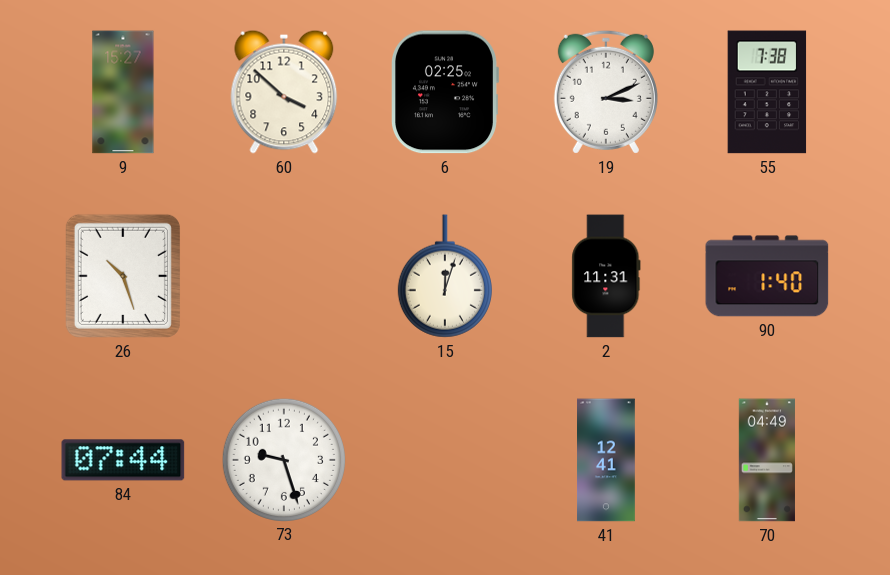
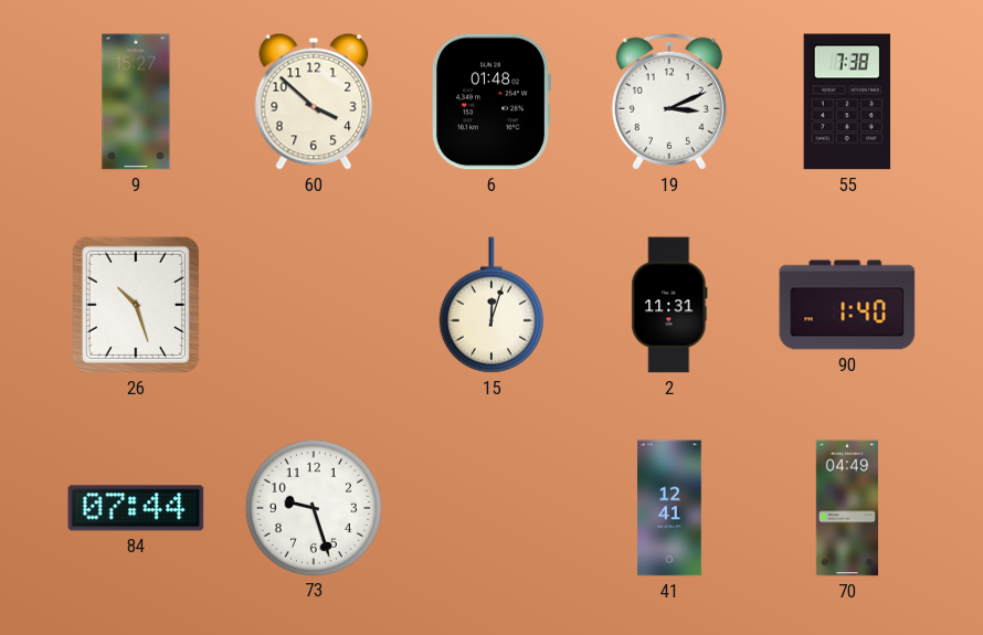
6: 02:25 -> 01:48 (491, 102)
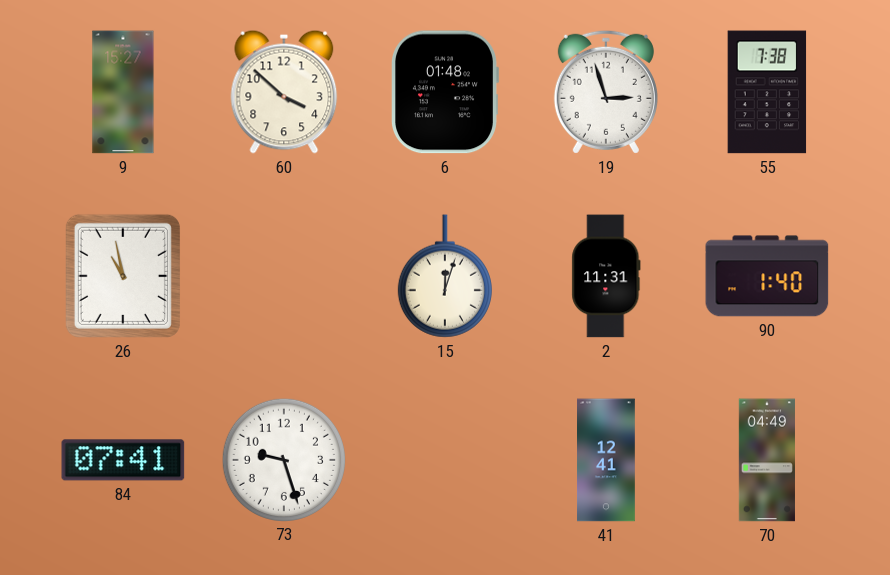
19: 3:11 -> 2:57 (606, 92)
26: 10:27 -> 10:58 (123, 276)
84: 07:44 -> 07:41 (123, 460)
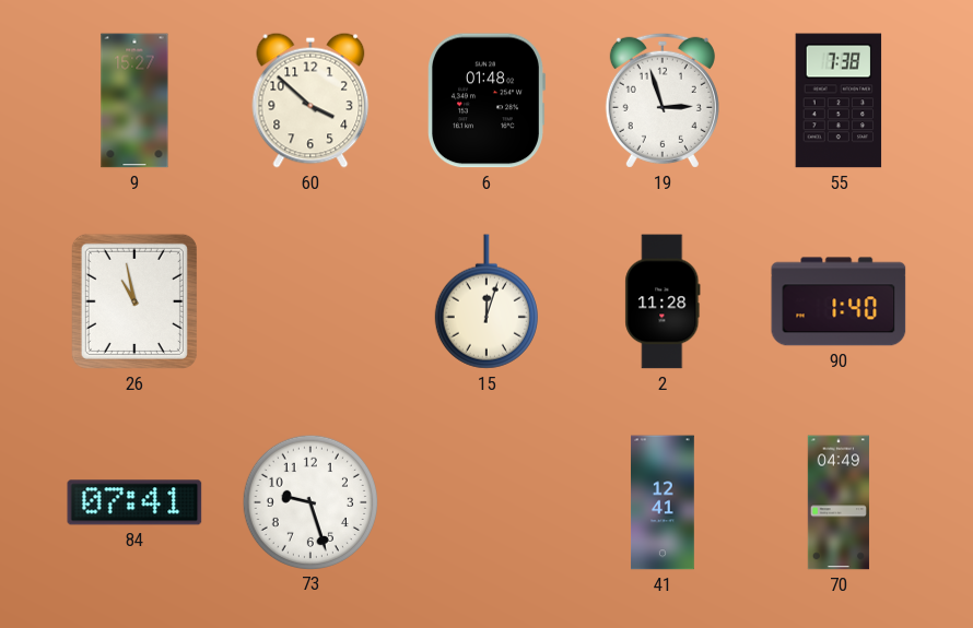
2: 11:31 -> 11:28 (663, 301)
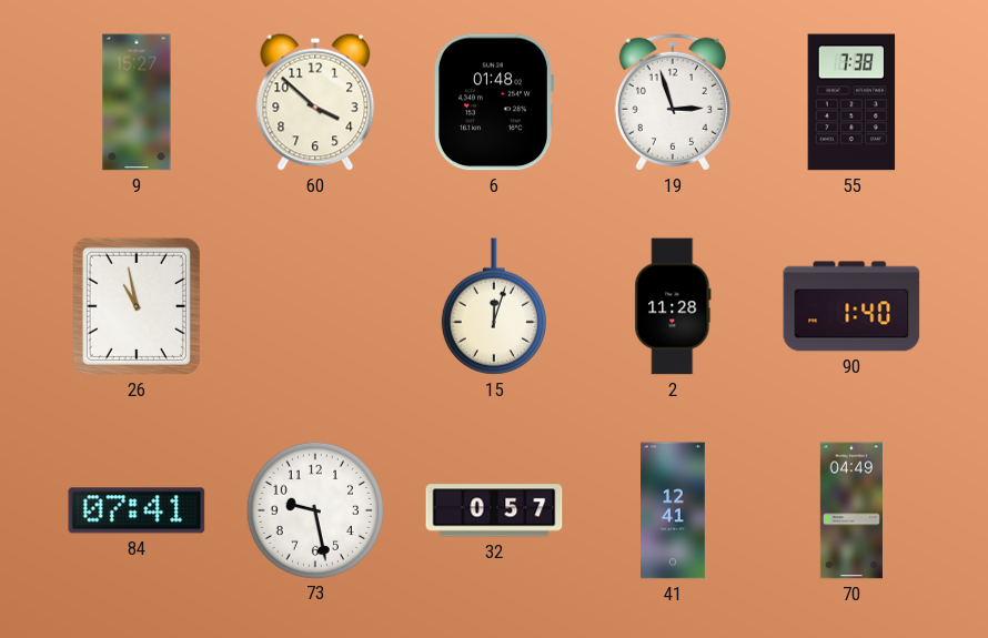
73: 9:27 -> 9:28 (314, 509)
32: none -> 0:57 (494, 510)
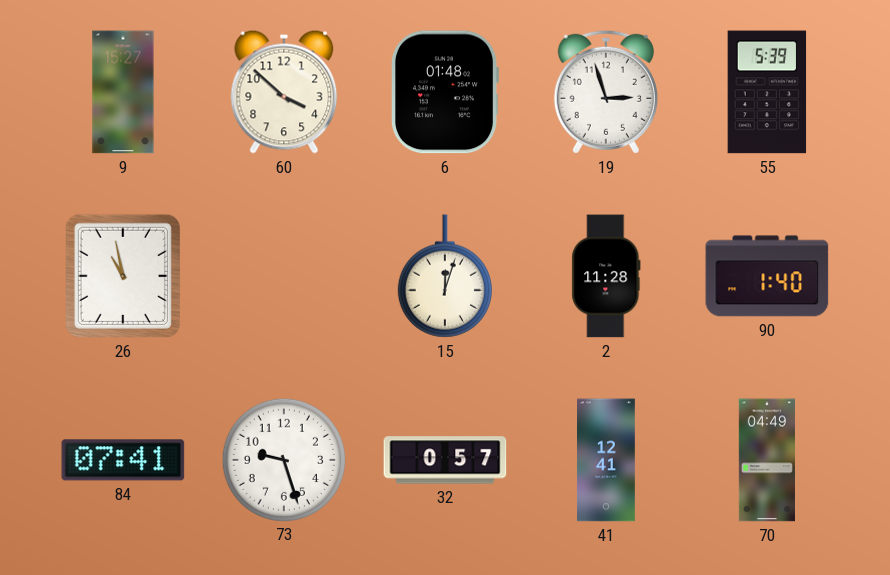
55: 7:38 -> 5:39 (767, 92)
73: 9:28 -> 9:27 (283, 459)
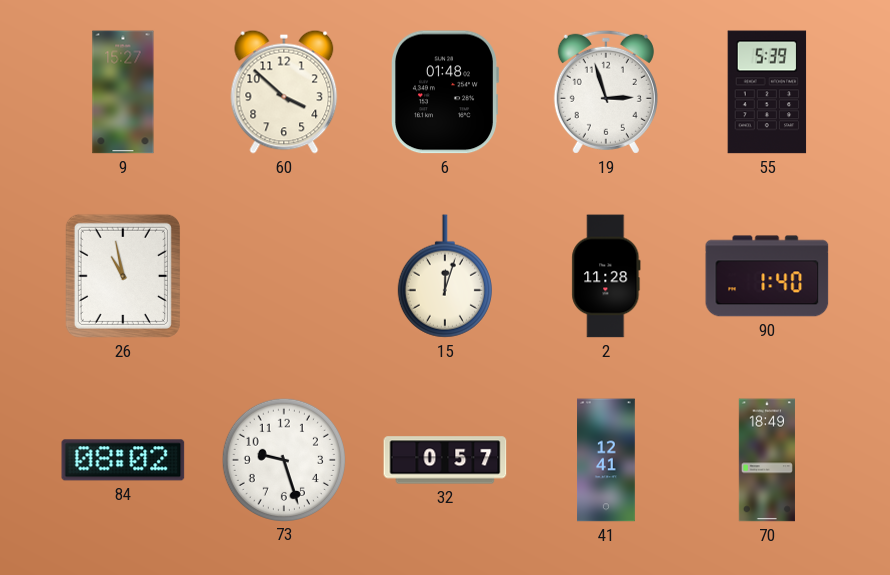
84: 07:41 -> 08:02 (123, 460)
70: 04:49 -> 18:49 (766, 460)
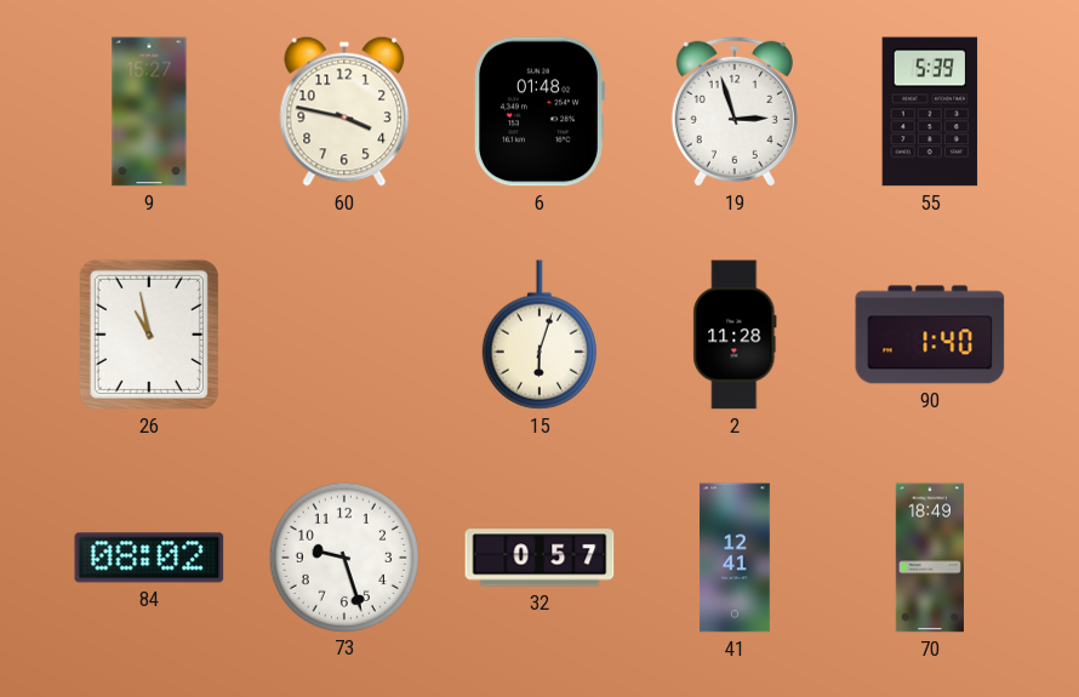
60: 3:52 -> 3:47 (344, 112)
15: 12:03 -> 6:03 (539, 335)
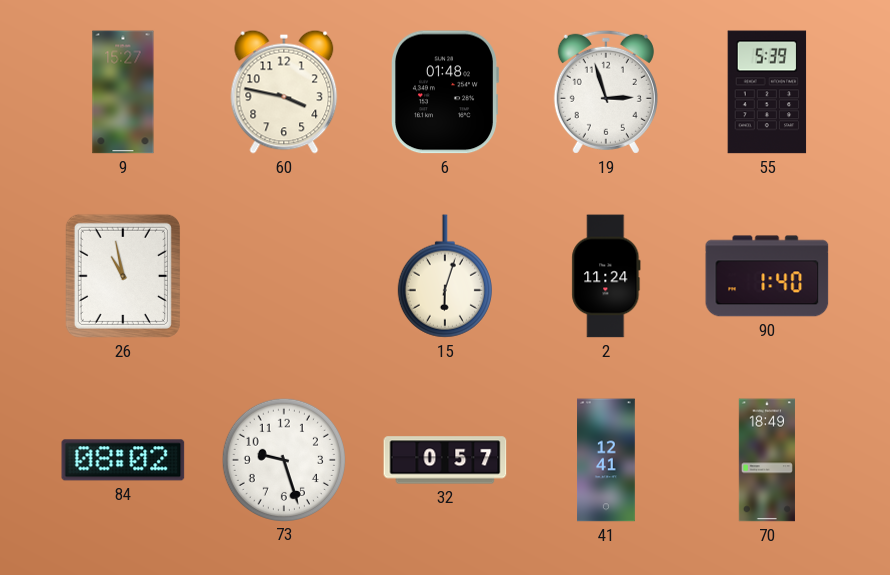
2: 11:28 -> 11:24 (606, 276)
